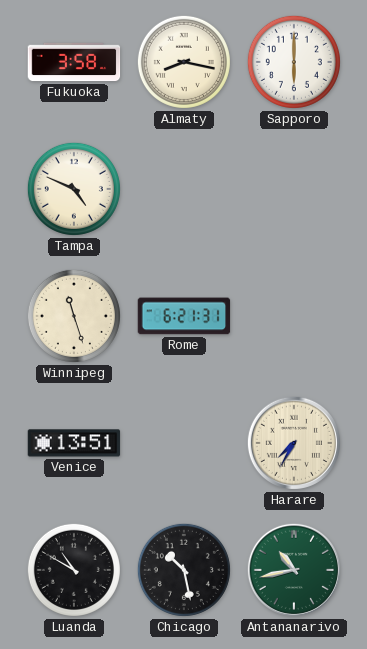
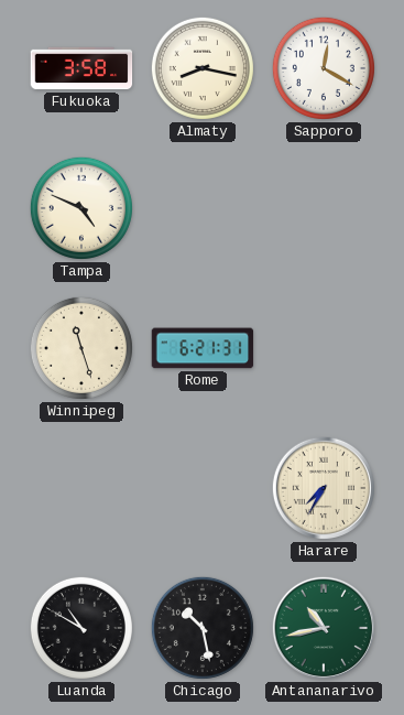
Sapporo: 6:00 -> 12:20 (324, 68)
Venice: 13:51 -> none (74, 443)
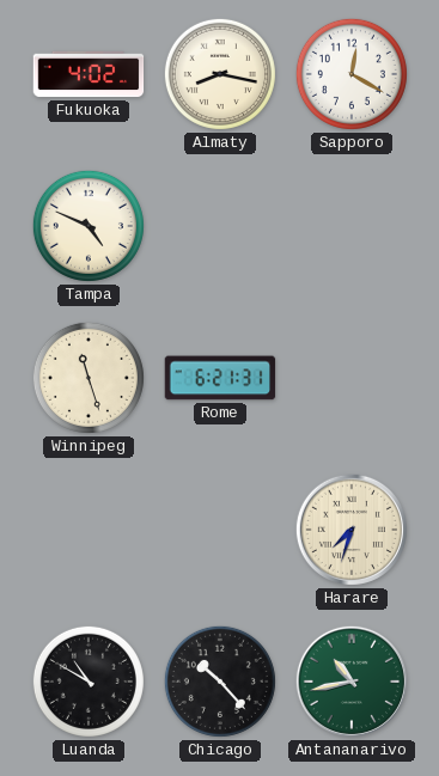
Fukuoka: 3:58 -> 4:02 (89, 74)
Harare: 7:35 -> 7:33 (352, 530)
Chicago: 10:28 -> 10:23 (220, 682)
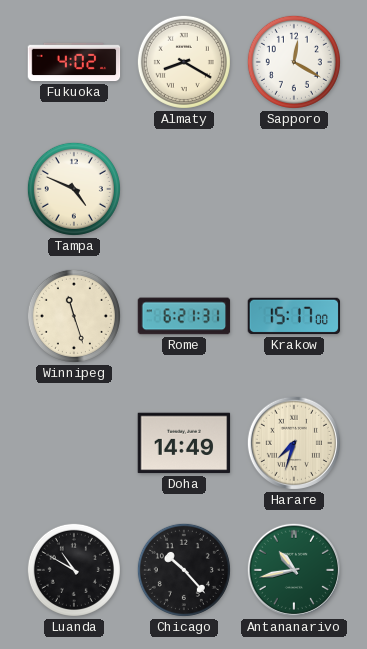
Almaty: 8:17 -> 8:20 (184, 62)
Krakow: none -> 15:17 (294, 316)
Doha: none -> 14:49 (184, 443)
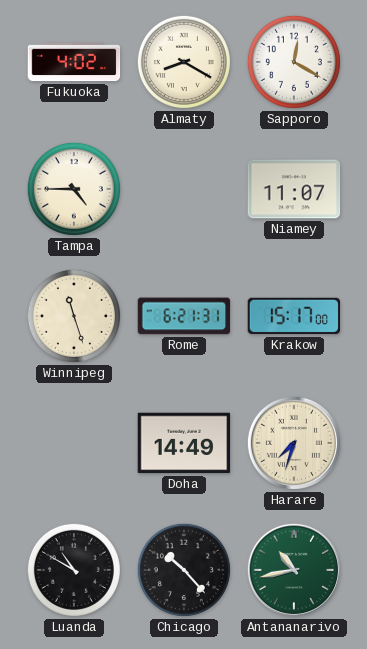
Tampa: 4:49 -> 4:45 (74, 189)
Niamey: none -> 11:07 (294, 189)
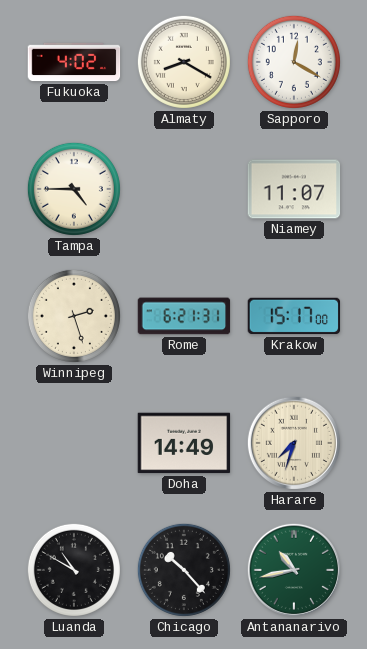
Winnipeg: 11:27 -> 2:27 (74, 316)
